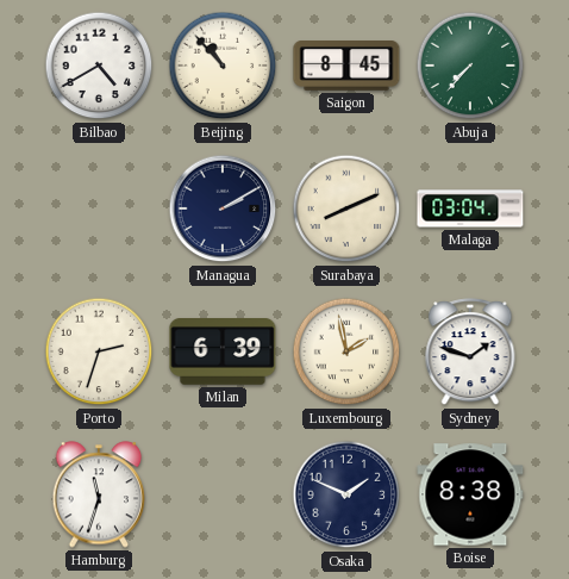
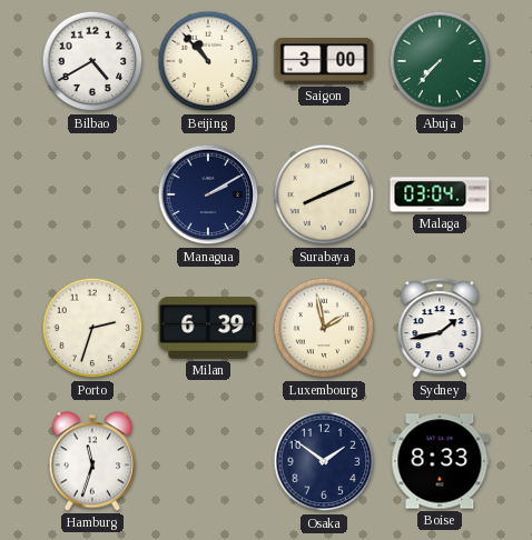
Saigon: 8:45 -> 3:00 (324, 62)
Sydney: 1:48 -> 1:43 (440, 329)
Osaka: 1:49 -> 1:51 (324, 461)
Boise: 8:38 -> 8:33 (440, 461)
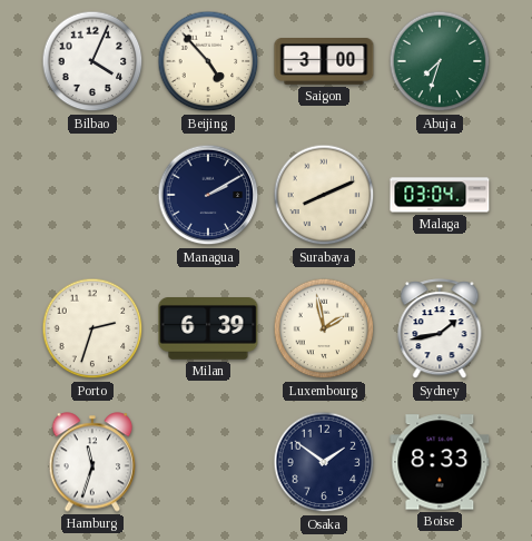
Bilbao: 4:40 -> 4:04 (92, 61)
Beijing: 10:53 -> 4:53 (208, 61)
Abuja: 7:37 -> 7:33 (440, 61)
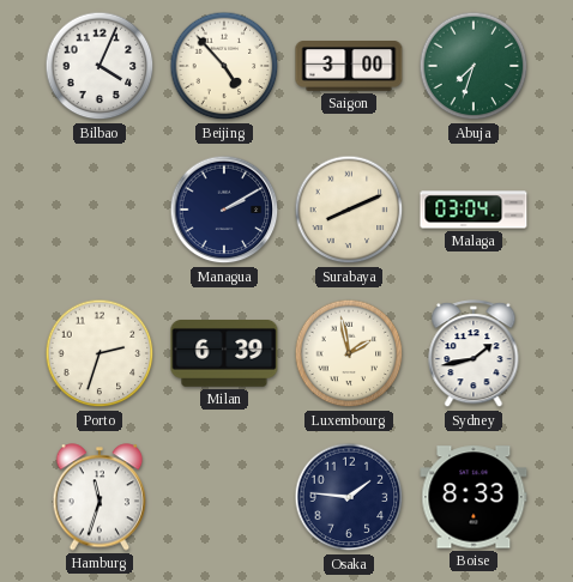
Osaka: 1:51 -> 1:46 (349, 497)
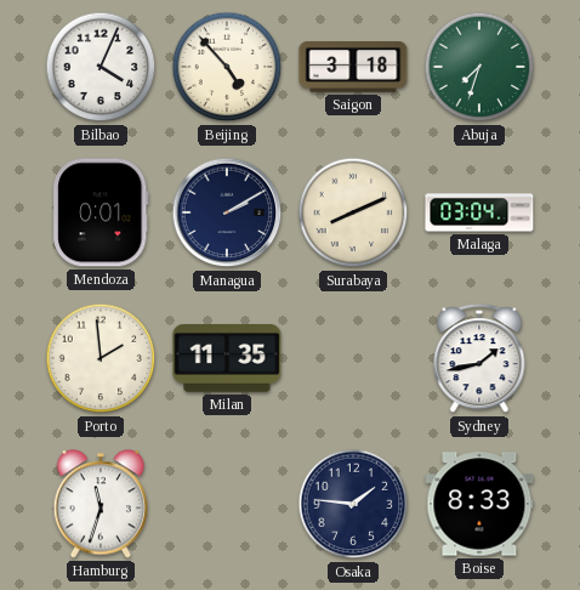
Saigon: 3:00 -> 3:18 (353, 68)
Mendoza: none -> 0:01 (102, 212)
Porto: 2:33 -> 1:59 (101, 358)
Milan: 6:39 -> 11:35 (227, 359)
Luxembourg: 1:58 -> none (349, 353)
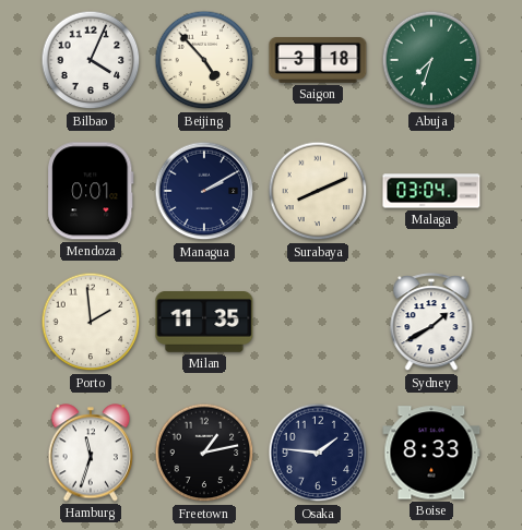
Sydney: 1:43 -> 1:40 (431, 323)
Freetown: none -> 1:13 (204, 453)
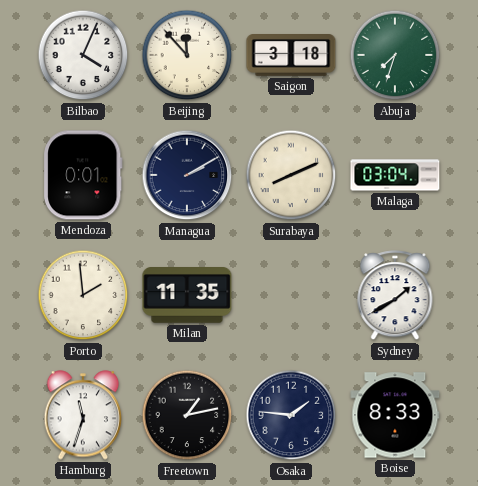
Beijing: 4:53 -> 11:53 (187, 55)
